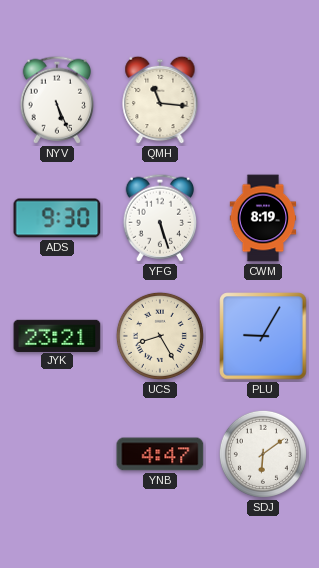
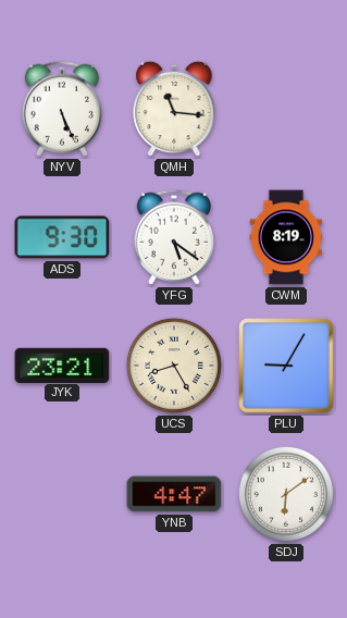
YFG: 5:27 -> 5:21 (173, 237)
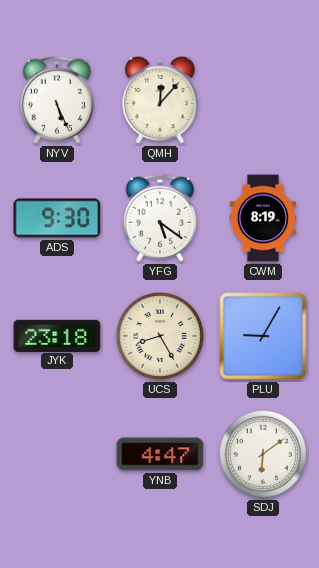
QMH: 11:16 -> 12:07 (160, 100)
JYK: 23:21 -> 23:18 (57, 335)
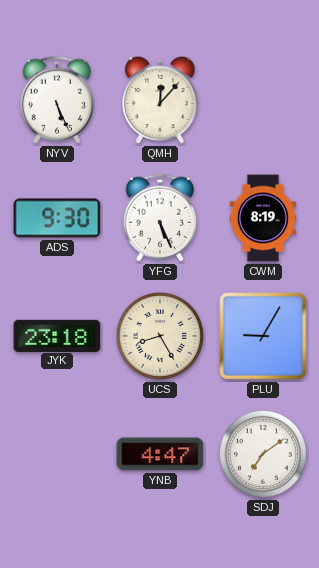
YFG: 5:21 -> 5:26 (159, 218)
SDJ: 6:09 -> 7:09 (263, 454)
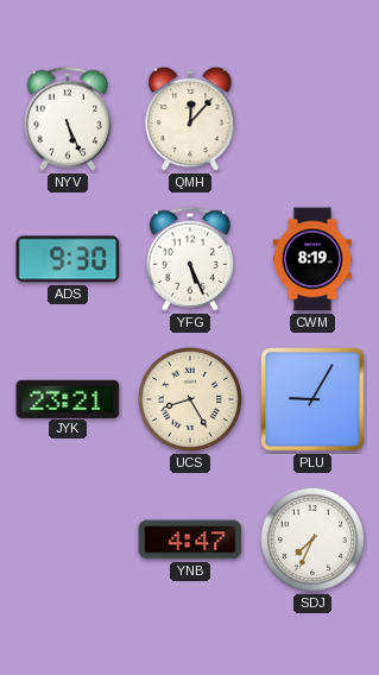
JYK: 23:18 -> 23:21 (68, 398)
SDJ: 7:09 -> 7:34 (312, 540)
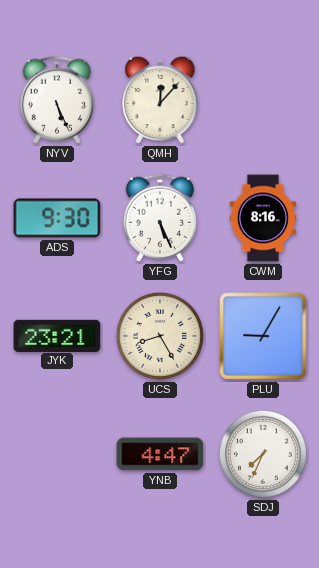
CWM: 8:19 -> 8:16 (263, 218)
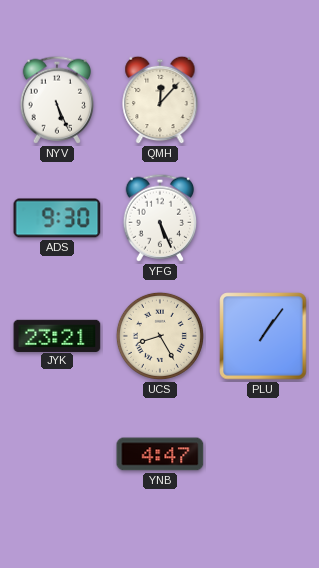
CWM: 8:16 -> none (263, 218)
PLU: 9:05 -> 1:06 (263, 336)
SDJ: 7:34 -> none (263, 454)
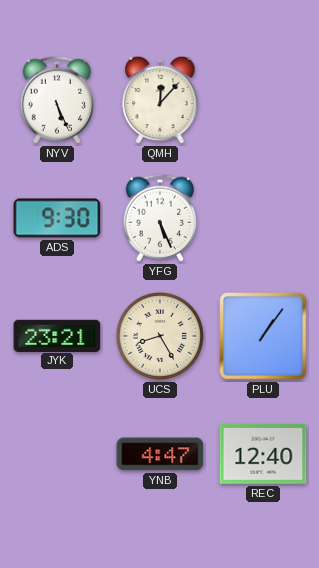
REC: none -> 12:40 (263, 454)
